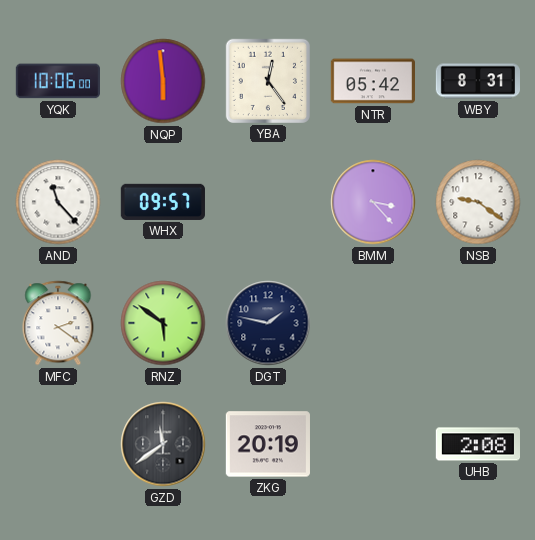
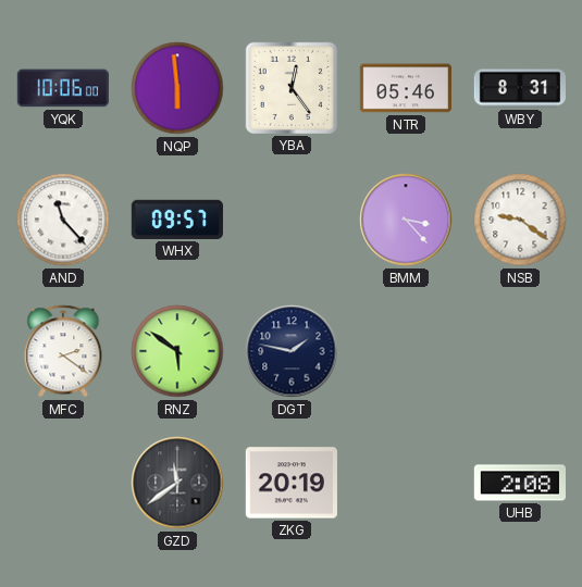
NTR: 05:42 -> 05:46 (405, 88)
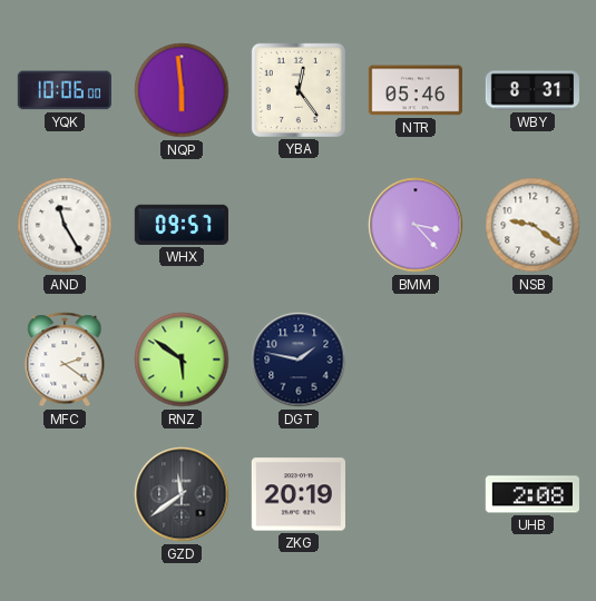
AND: 11:23 -> 11:25 (65, 225)
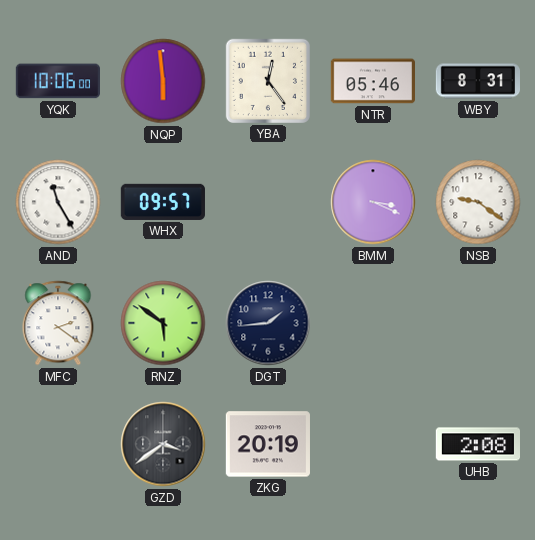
BMM: 3:23 -> 3:19 (373, 202)
DGT: 1:47 -> 1:44 (268, 323)
GZD: 11:39 -> 3:39 (163, 444)
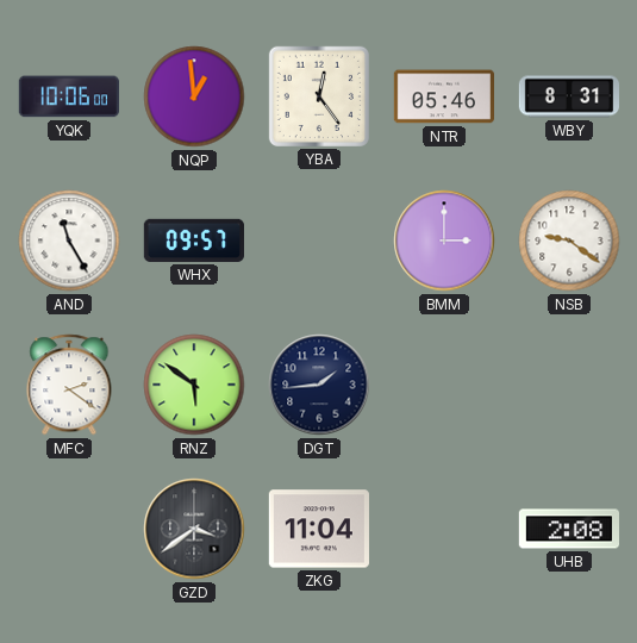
NQP: 5:59 -> 12:59 (194, 96)
BMM: 3:19 -> 3:00 (444, 241)
ZKG: 20:19 -> 11:04 (319, 529)
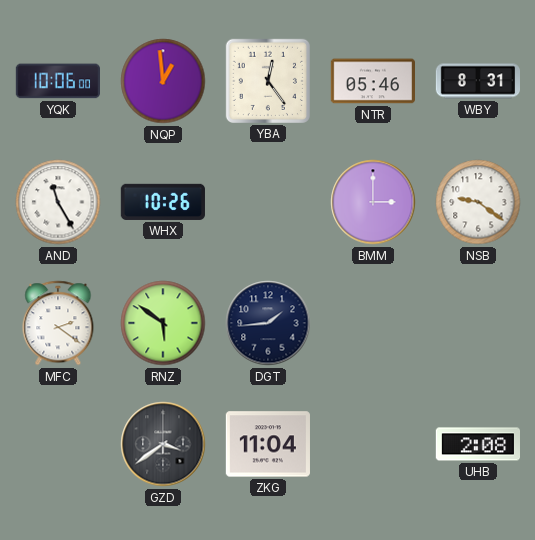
WHX: 09:57 -> 10:26 (163, 202)
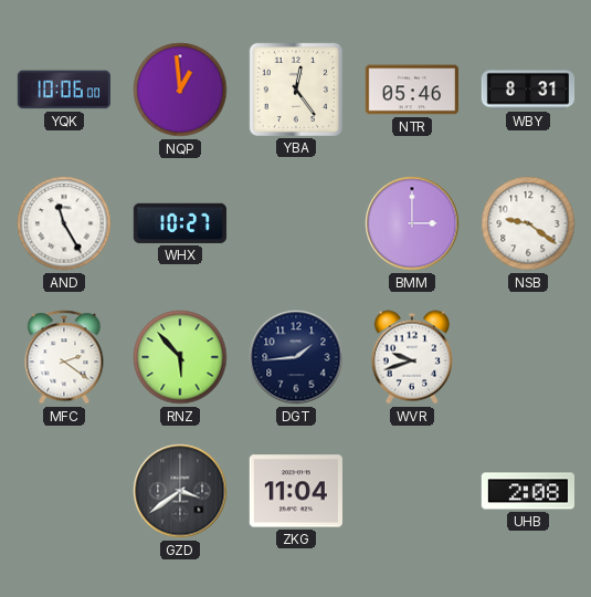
WHX: 10:26 -> 10:27 (180, 223)
RNZ: 5:51 -> 5:53 (180, 357)
WVR: none -> 9:42 (412, 357)
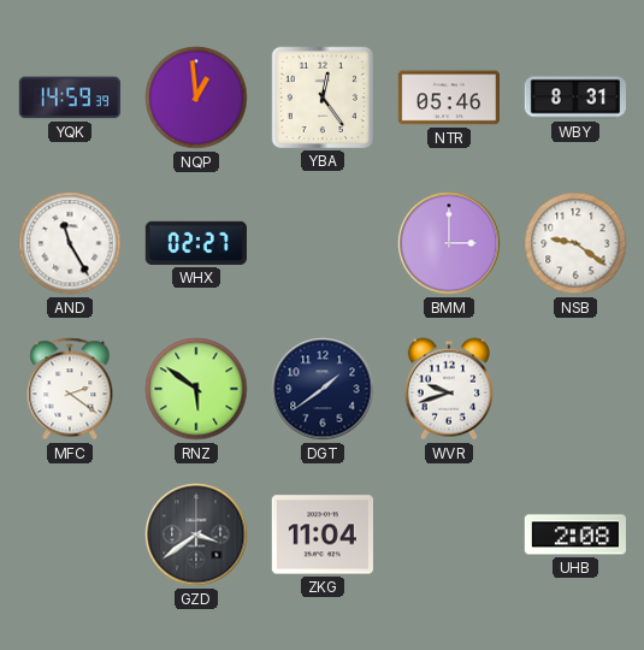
YQK: 10:06 -> 14:59 (70, 97)
WHX: 10:27 -> 02:27 (196, 243)
RNZ: 5:53 -> 5:51 (196, 389)
DGT: 1:44 -> 1:39 (323, 389)
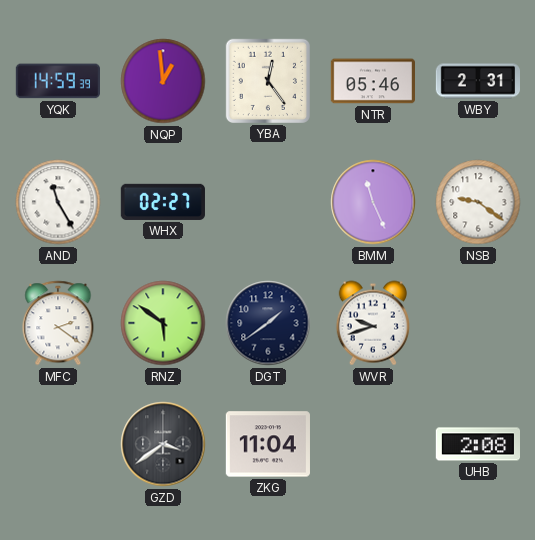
WBY: 8:31 -> 2:31 (477, 81)
BMM: 3:00 -> 11:26 (373, 202)
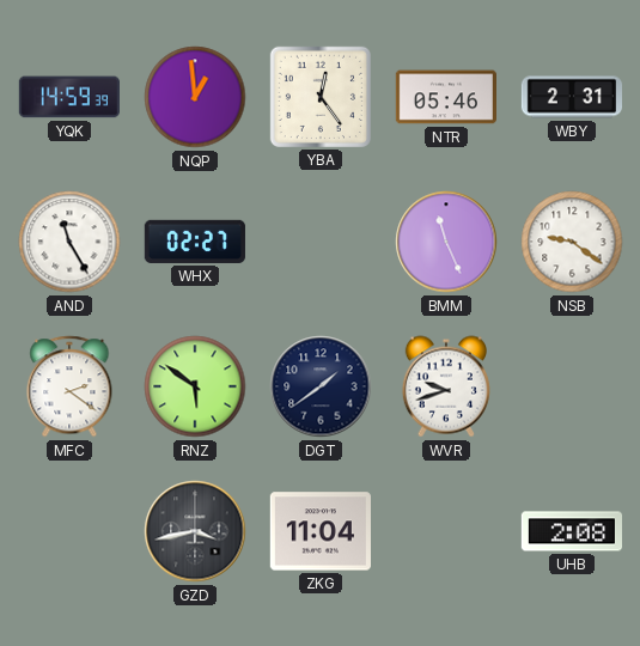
GZD: 3:39 -> 3:43 (195, 531)
